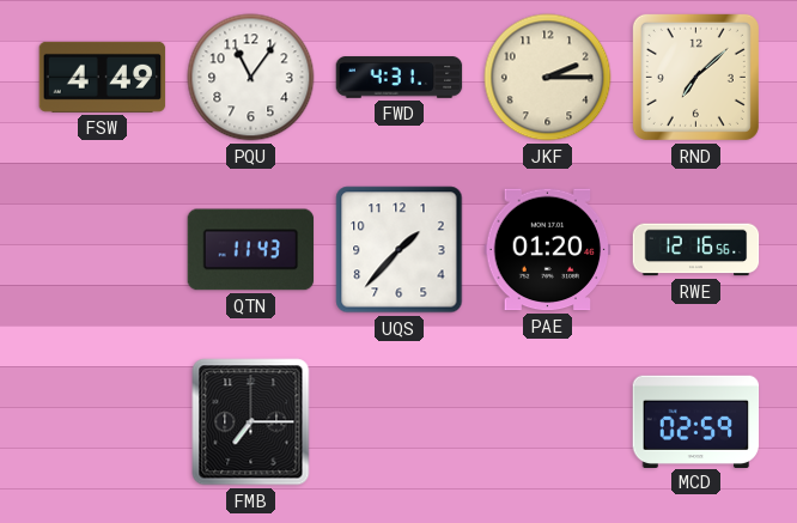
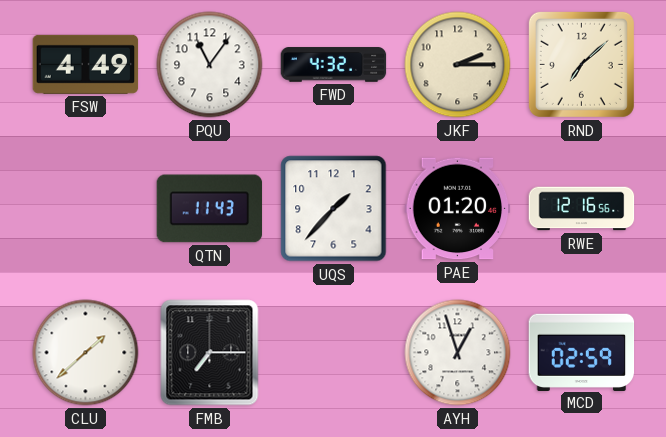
FWD: 4:31 -> 4:32 (334, 65)
CLU: none -> 1:38 (86, 353)
AYH: none -> 12:57 (458, 353)
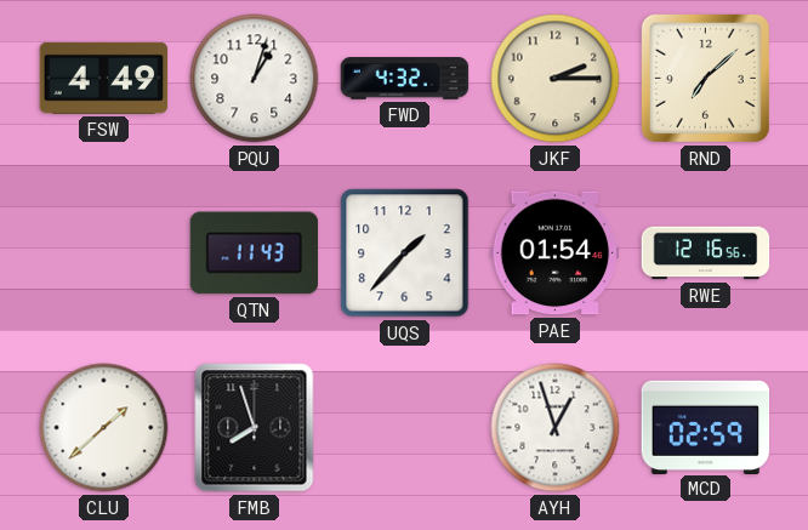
PQU: 11:06 -> 1:03 (255, 79)
PAE: 01:20 -> 01:54 (556, 253)
FMB: 7:15 -> 7:57 (255, 428)
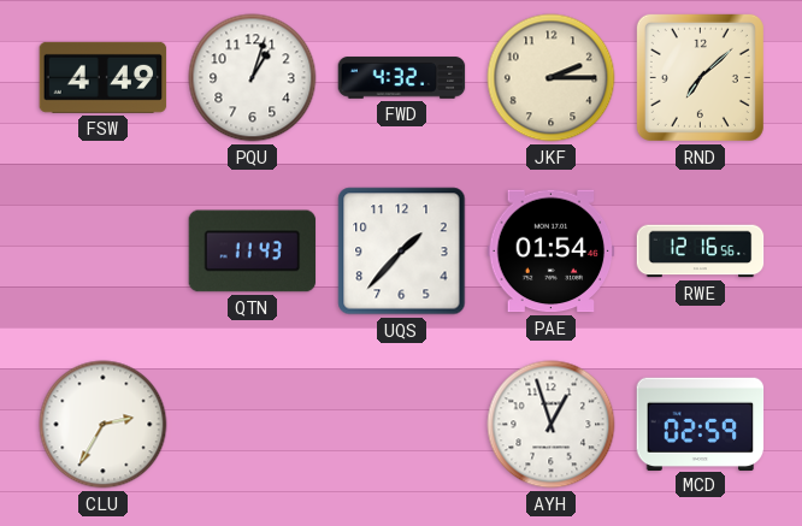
CLU: 1:38 -> 2:35 (104, 425)
FMB: 7:57 -> none (255, 428)
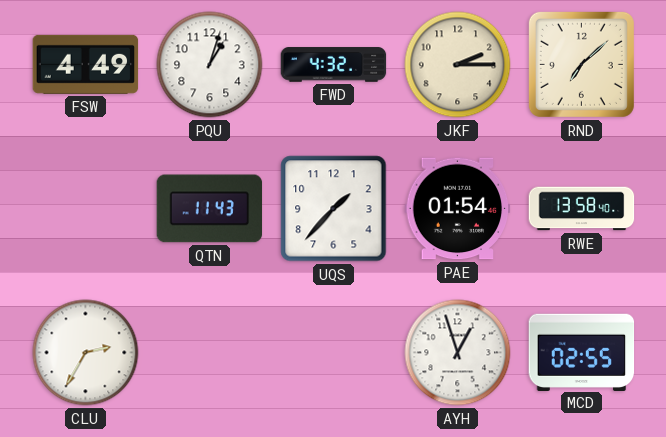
RWE: 12:16 -> 13:58 (582, 209)
MCD: 02:59 -> 02:55 (582, 352)
